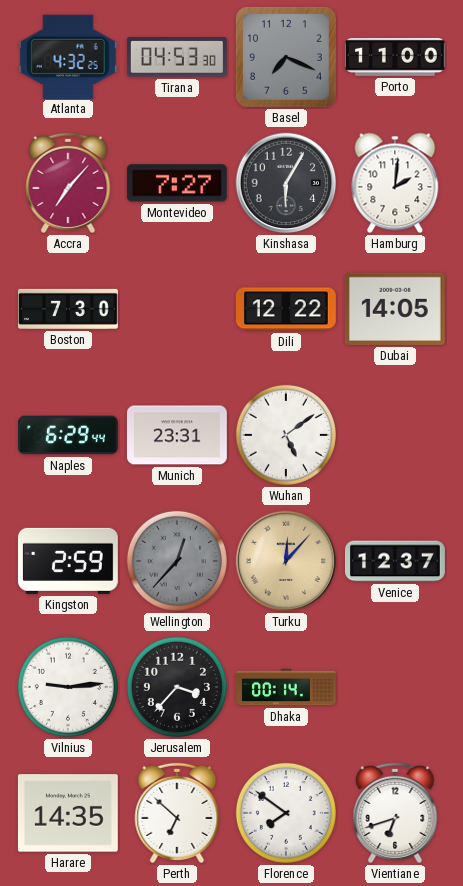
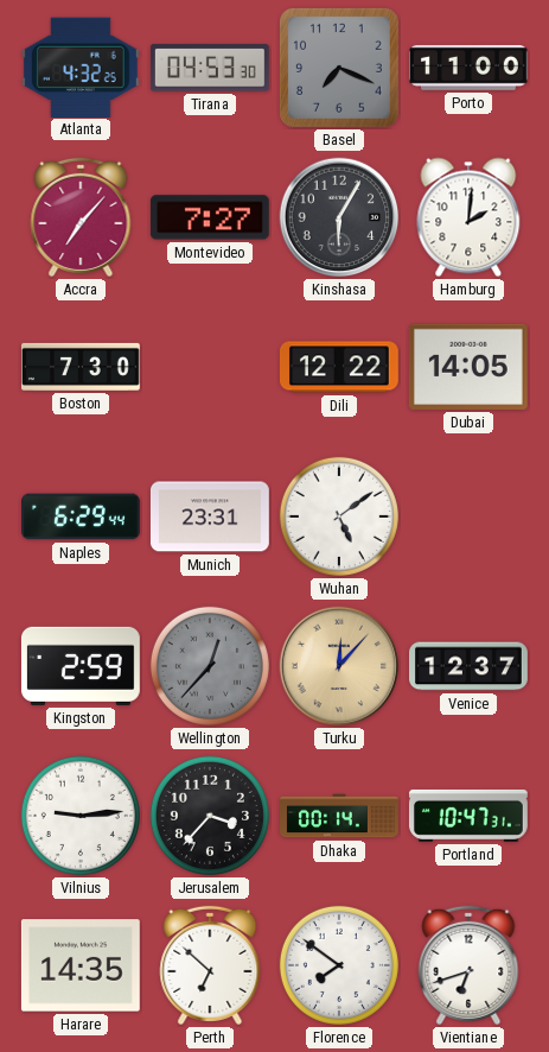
Portland: none -> 10:47 (468, 816)
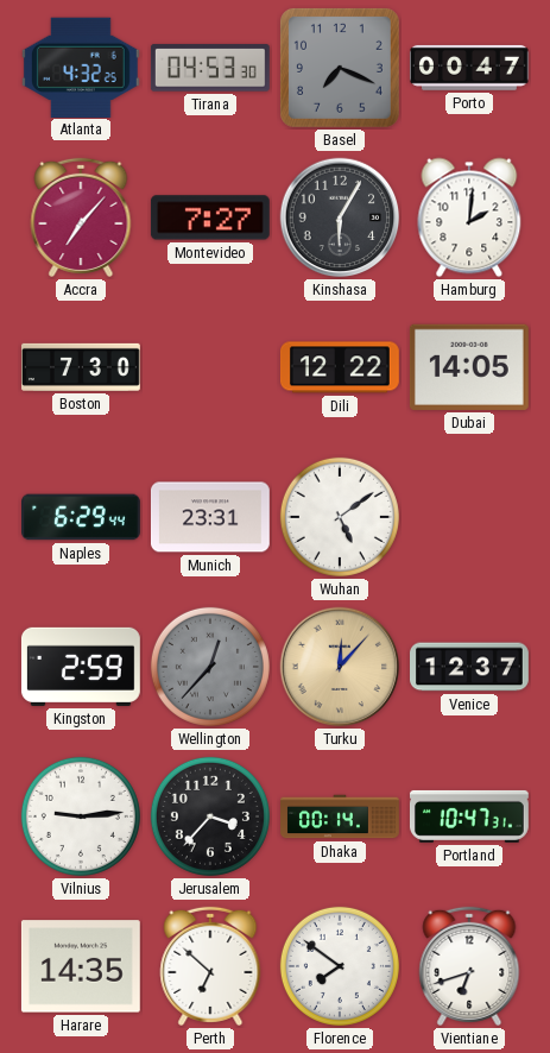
Porto: 11:00 -> 00:47 (469, 68)
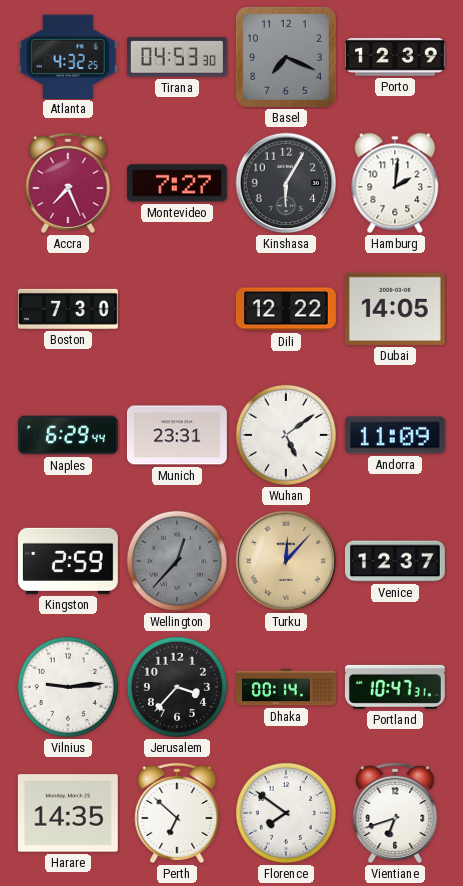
Porto: 00:47 -> 12:39 (395, 57)
Accra: 7:07 -> 7:26 (68, 183)
Andorra: none -> 11:09 (395, 435)
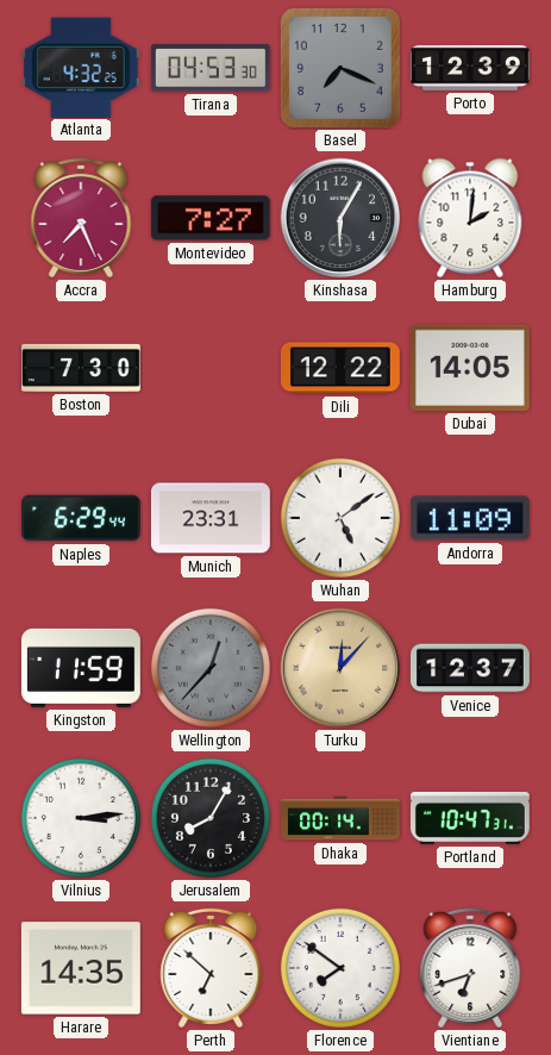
Kingston: 2:59 -> 11:59 (81, 668)
Vilnius: 9:14 -> 3:14 (81, 818)
Jerusalem: 3:37 -> 8:05 (211, 818)
